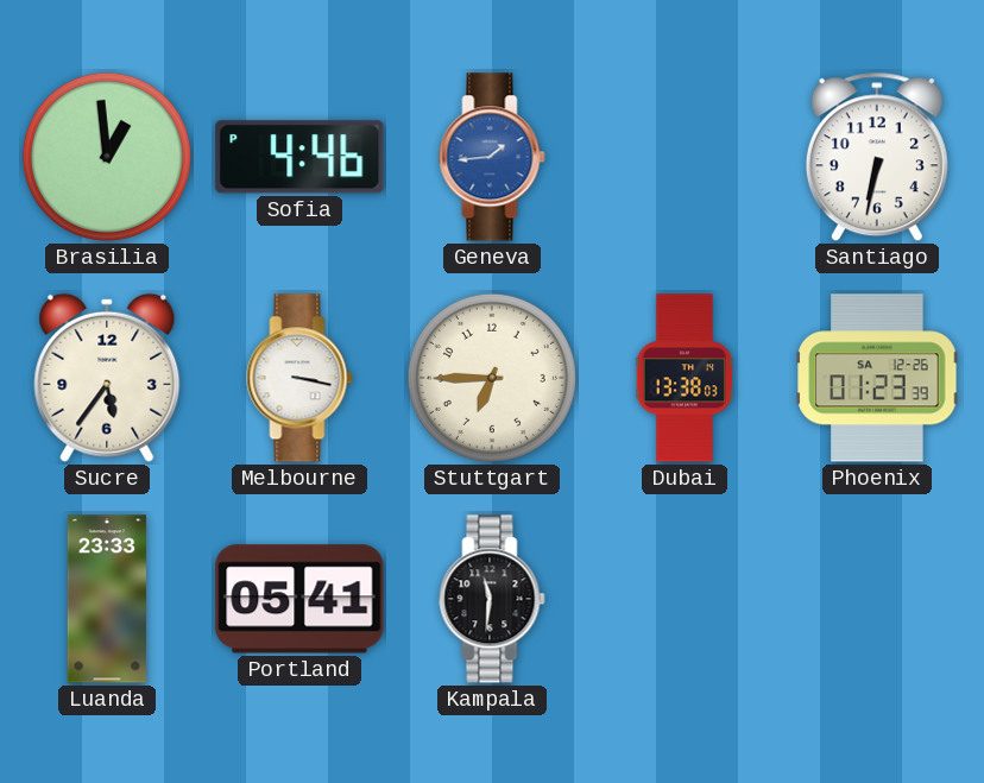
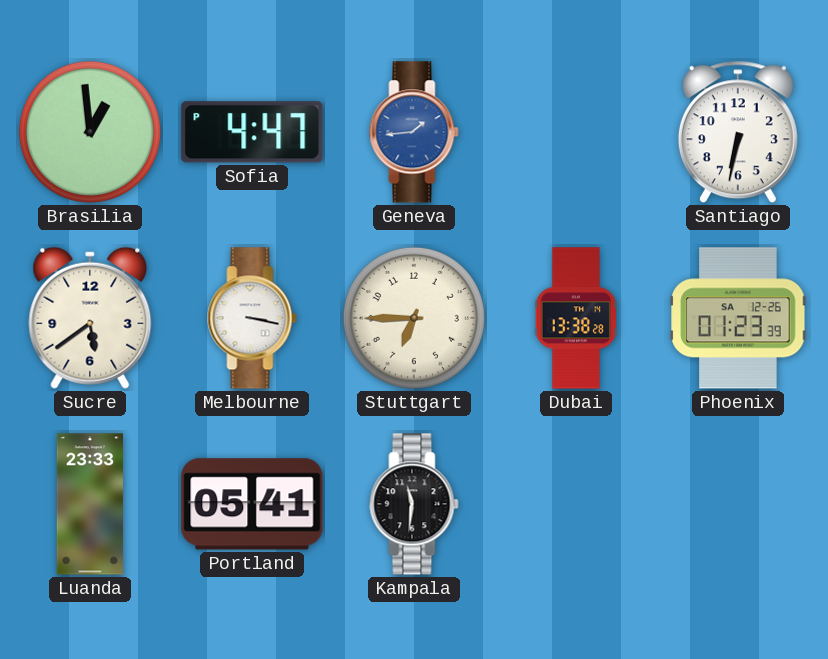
Sofia: 4:46 -> 4:47 (252, 132)
Sucre: 5:36 -> 5:39 (90, 318)
Dubai: 13:38:03 -> 13:38:28 (575, 318)
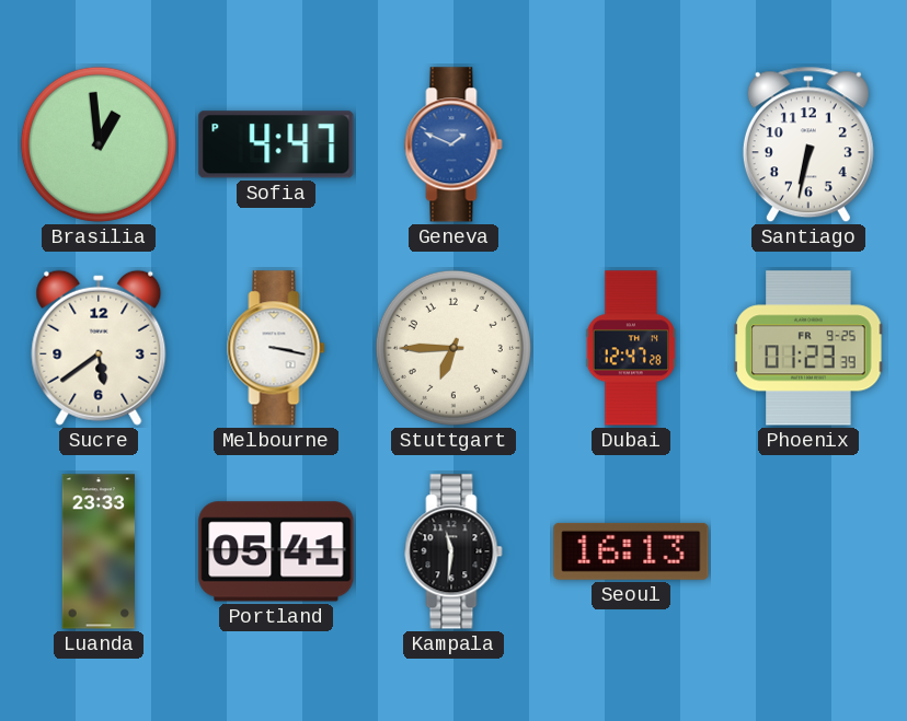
Geneva: 1:44 -> 1:49 (453, 144)
Dubai: 13:38 -> 12:47 (630, 348)
Phoenix date: SA 12-26 -> FR 9-25 (808, 348)
Seoul: none -> 16:13 (631, 551)
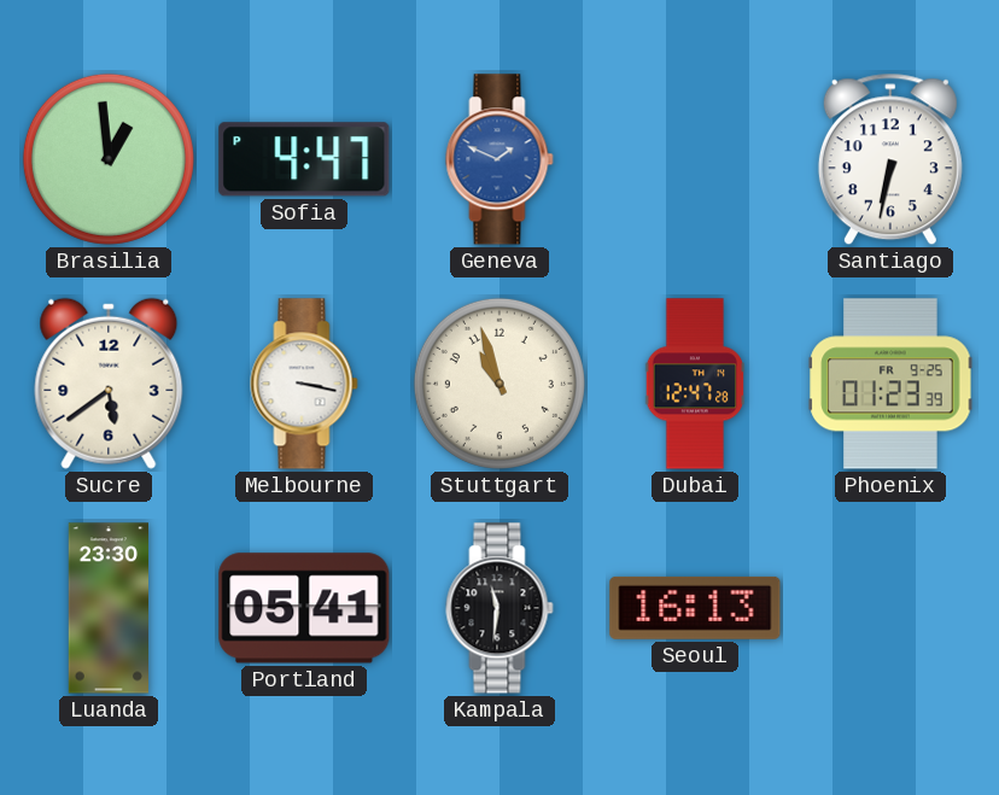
Stuttgart: 6:45 -> 10:57 (499, 384)
Luanda: 23:33 -> 23:30 (107, 608)
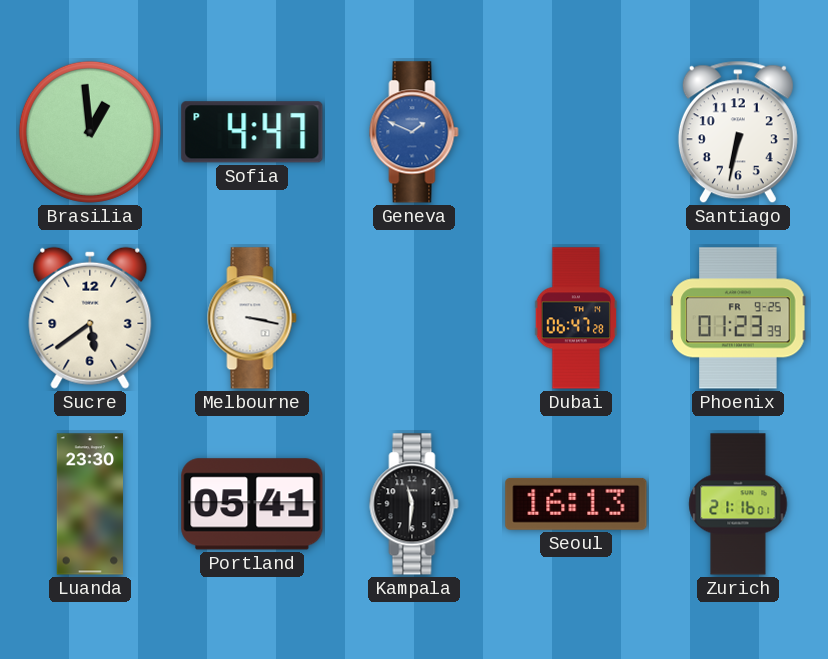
Stuttgart: 10:57 -> none (499, 384)
Dubai: 12:47 -> 06:47 (575, 318)
Zurich: none -> 21:16 (738, 504)
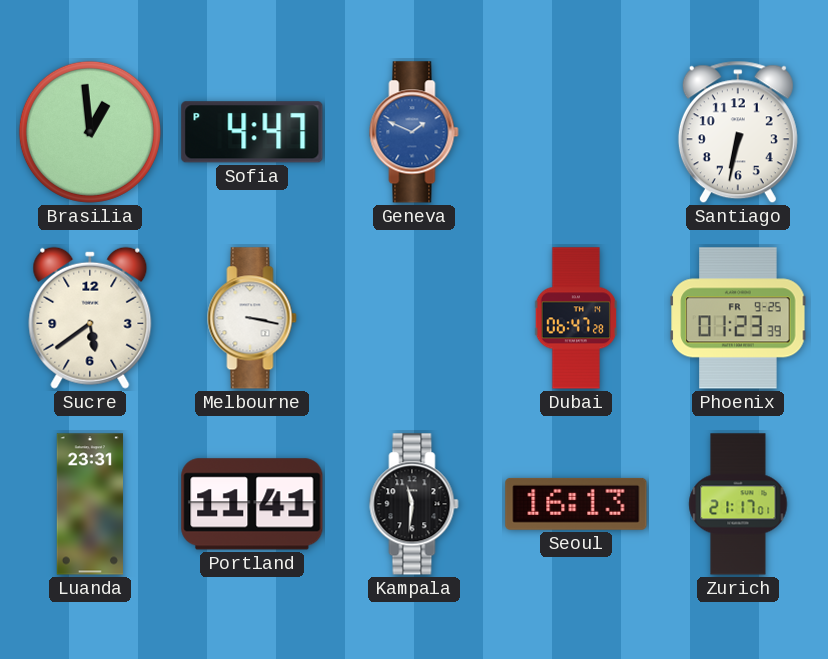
Luanda: 23:30 -> 23:31 (89, 504)
Portland: 05:41 -> 11:41 (252, 504)
Zurich: 21:16 -> 21:17 (738, 504)
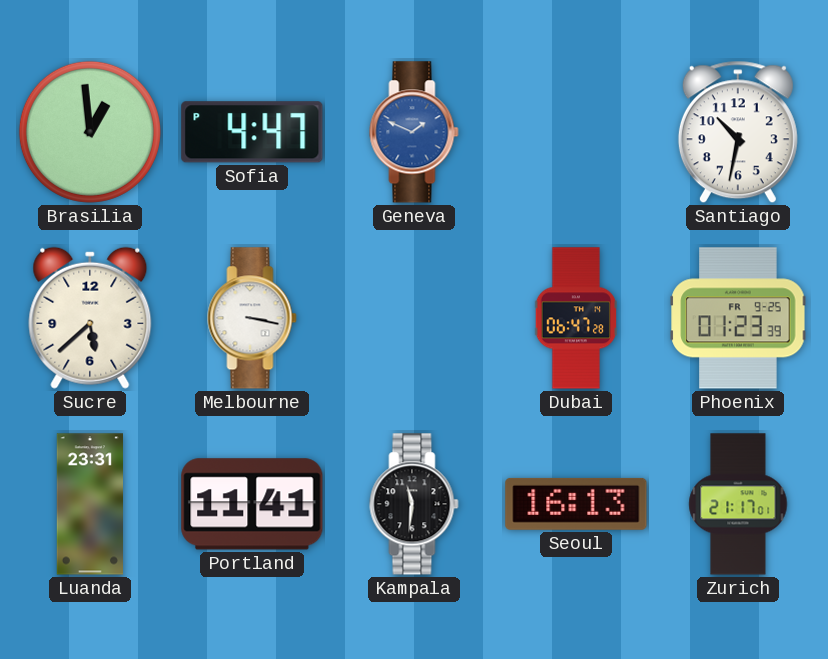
Santiago: 6:32 -> 10:32 (738, 132)
Sucre: 5:39 -> 5:38 (90, 318)
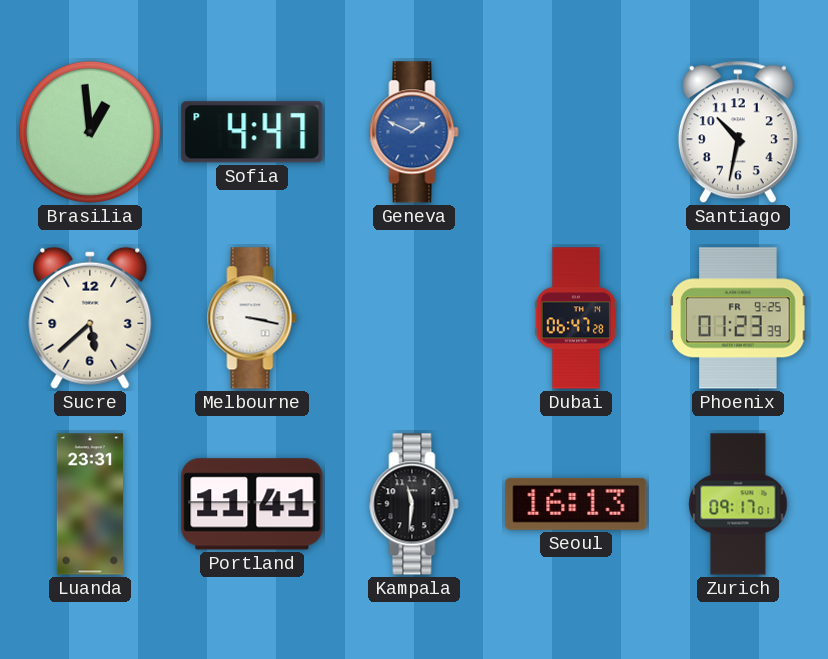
Zurich: 21:17 -> 09:17 (738, 504)
